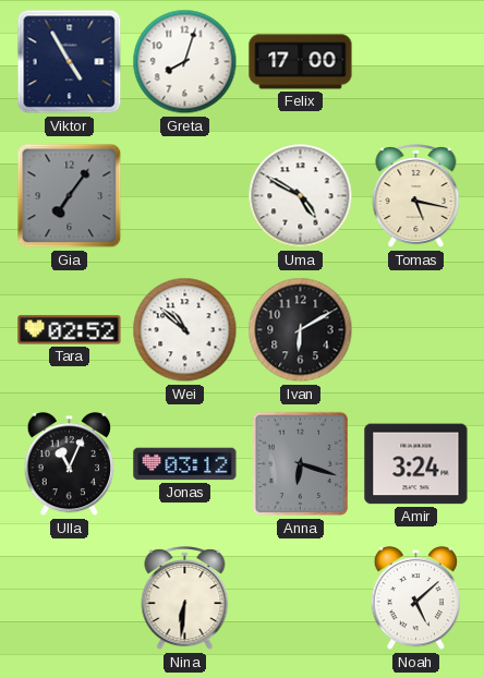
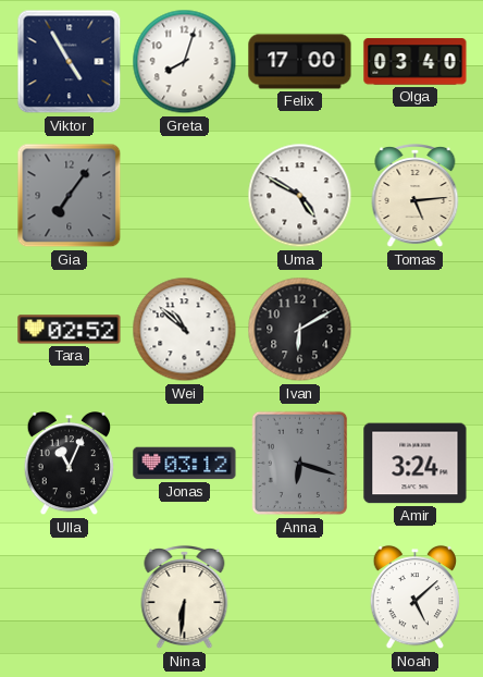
Olga: none -> 03:40 (416, 62)
Tomas: 5:17 -> 5:14 (416, 196)
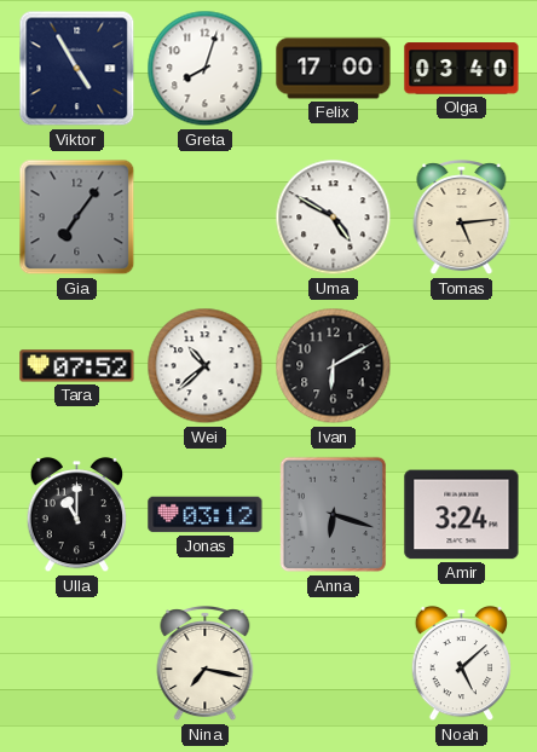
Tara: 02:52 -> 07:52 (77, 366)
Wei: 10:52 -> 10:38 (206, 366)
Ulla: 11:04 -> 11:00 (77, 516)
Nina: 6:31 -> 7:17 (206, 664)
